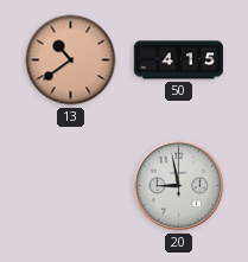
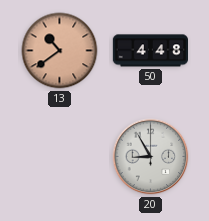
50: 4:15 -> 4:48 (150, 51)
20: 8:58 -> 8:55 (151, 157)
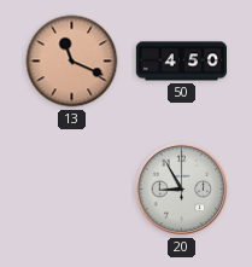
13: 10:39 -> 11:19 (72, 62)
50: 4:48 -> 4:50 (181, 62)
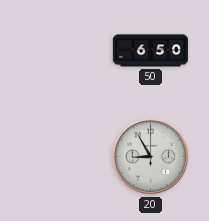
13: 11:19 -> none (72, 62)
50: 4:50 -> 6:50 (150, 51)
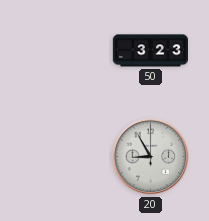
50: 6:50 -> 3:23 (150, 51)
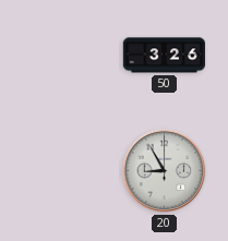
50: 3:23 -> 3:26 (164, 56)
